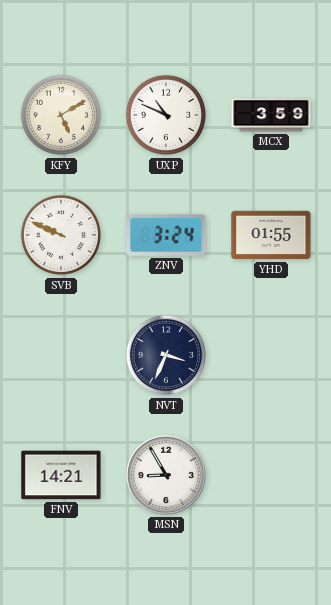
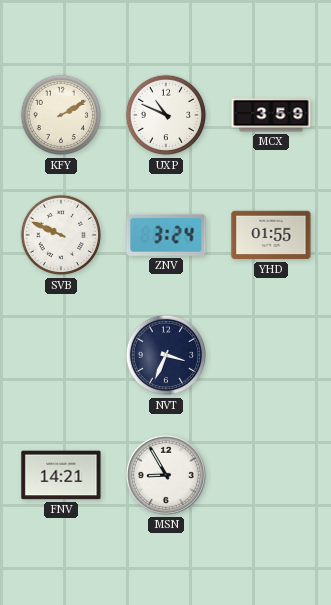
KFY: 5:10 -> 2:10 (61, 115)
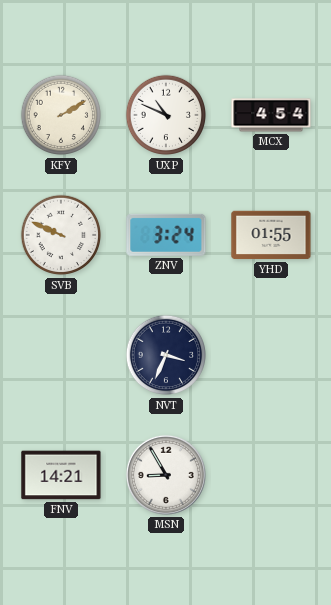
MCX: 3:59 -> 4:54 (271, 115)
